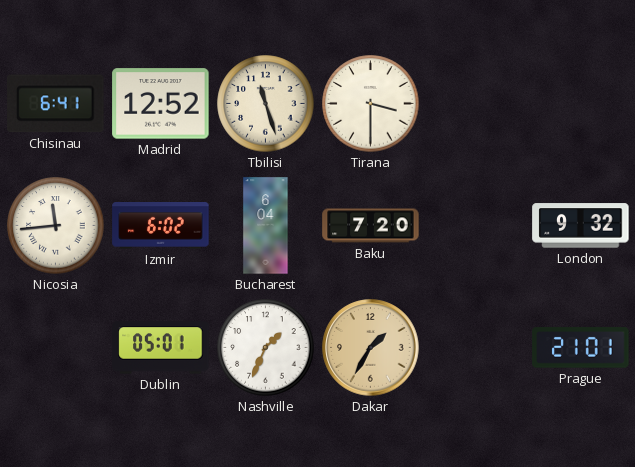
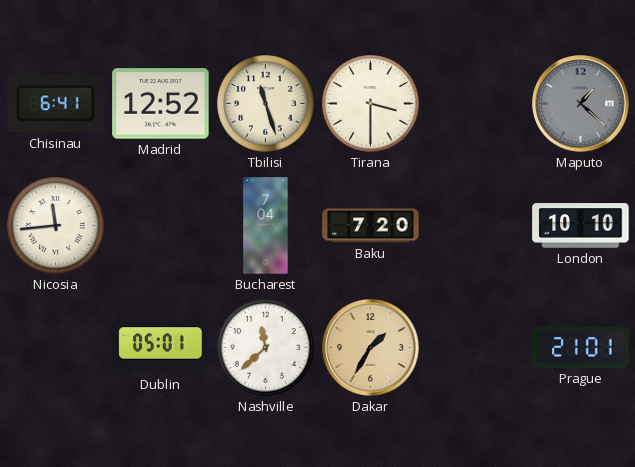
Maputo: none -> 1:22 (581, 104)
Izmir: 6:02 -> none (161, 226)
Bucharest: 6:04 -> 7:04 (266, 226)
London: 9:32 -> 10:10 (581, 226)
Nashville: 1:34 -> 11:38 (266, 348)
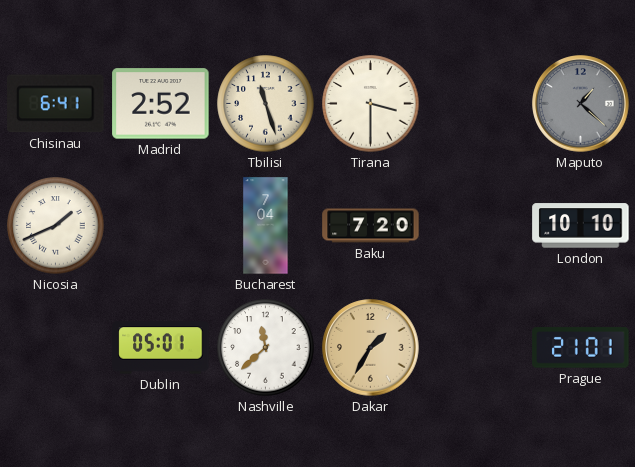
Madrid: 12:52 -> 2:52 (161, 104)
Nicosia: 11:44 -> 1:41 (56, 226)
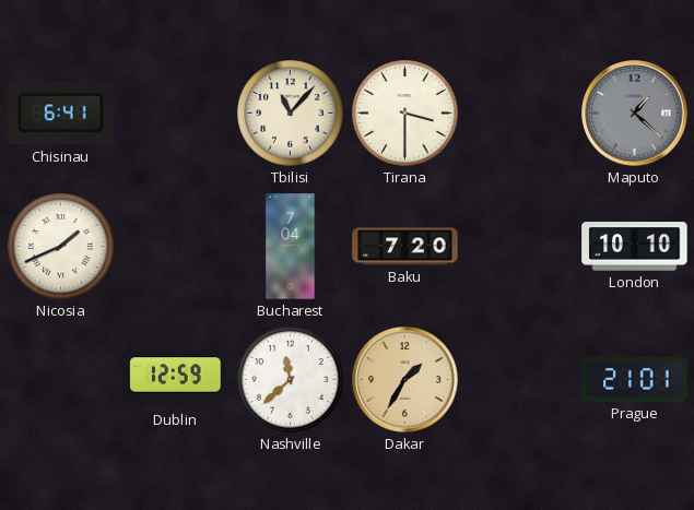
Madrid: 2:52 -> none (161, 104)
Tbilisi: 11:27 -> 11:07 (291, 114)
Dublin: 05:01 -> 12:59 (176, 380)
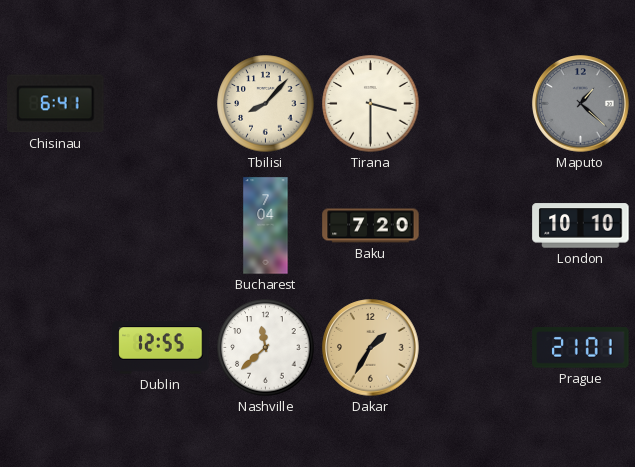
Tbilisi: 11:07 -> 8:07 (266, 104)
Nicosia: 1:41 -> none (61, 247)
Dublin: 12:59 -> 12:55 (161, 348)
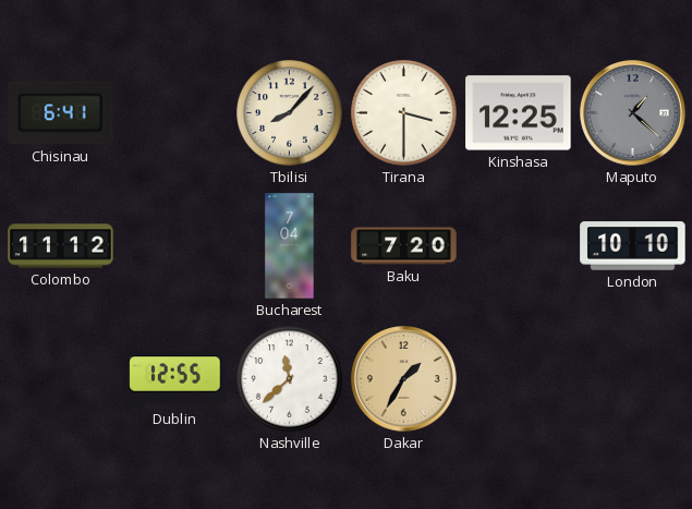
Kinshasa: none -> 12:25 (519, 113)
Colombo: none -> 11:12 (61, 246)
Prague: 21:01 -> none (581, 348)
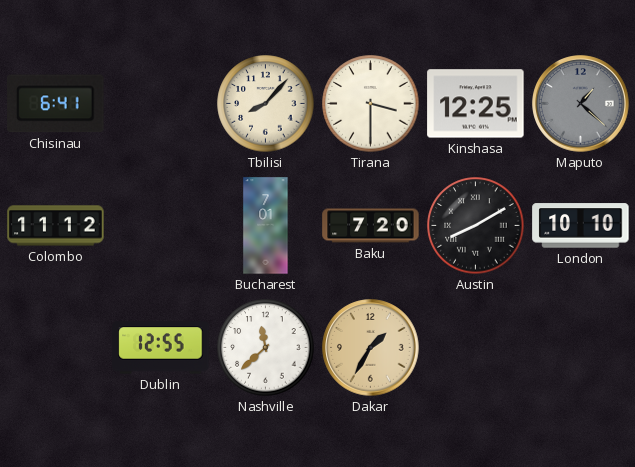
Bucharest: 7:04 -> 7:01 (266, 226)
Austin: none -> 8:10 (476, 226)
